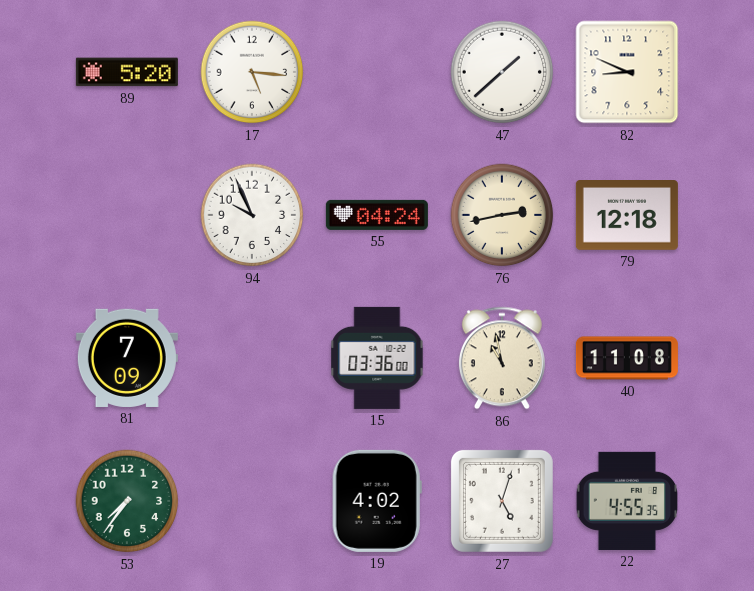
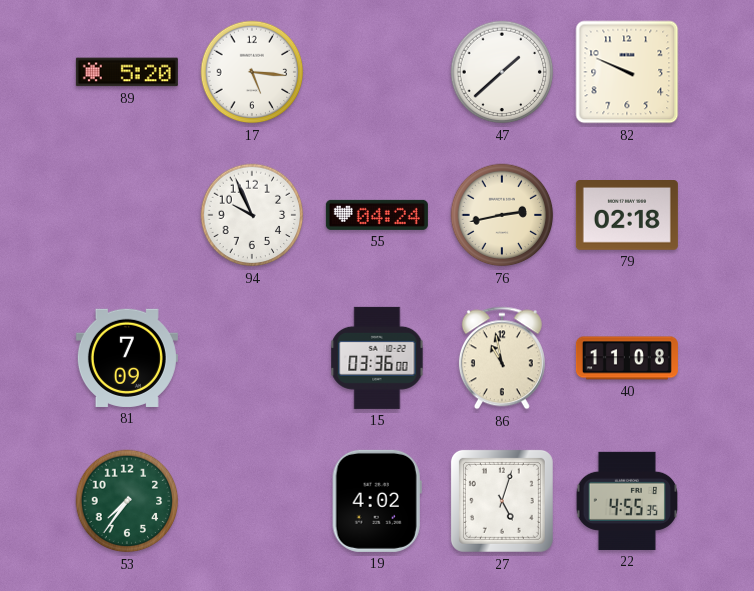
82: 8:49 -> 9:49 (627, 72)
79: 12:18 -> 02:18 (627, 216)
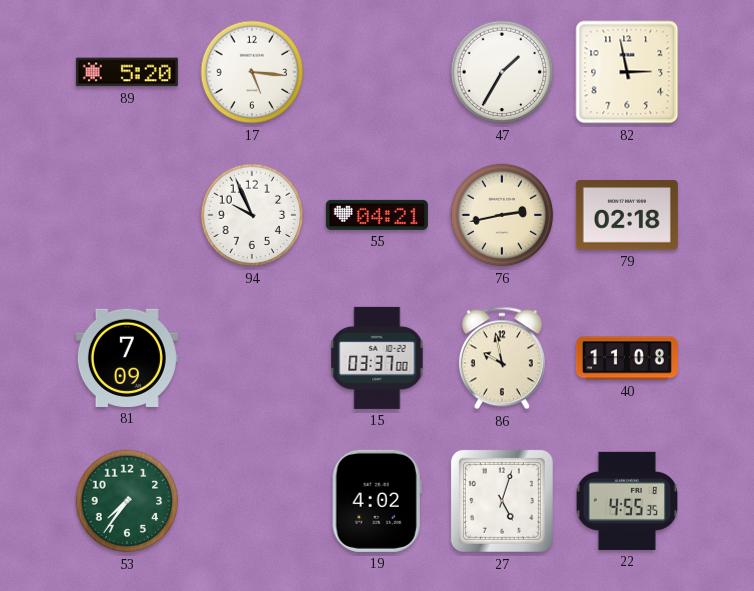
47: 1:38 -> 1:35 (502, 72)
82: 9:49 -> 2:58 (627, 72)
55: 04:24 -> 04:21 (377, 215)
15: 03:36 -> 03:37 (377, 358)
86: 10:58 -> 9:58 (502, 358)
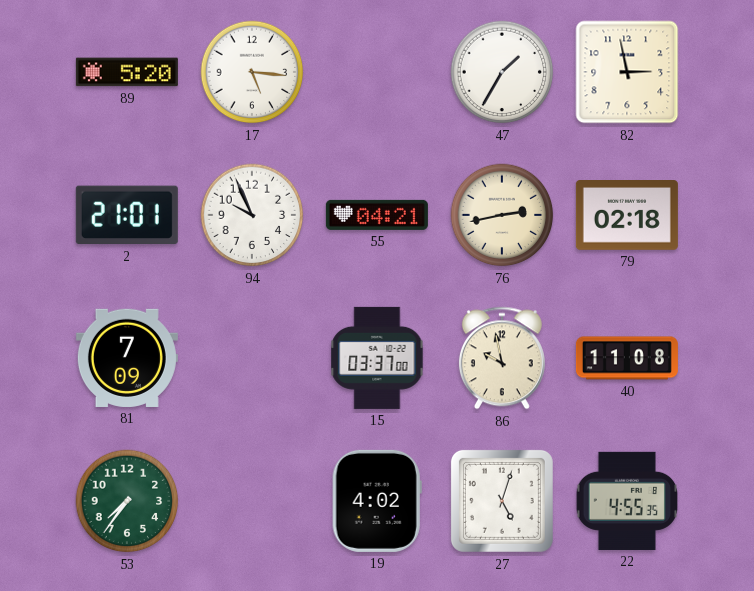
2: none -> 21:01 (127, 215)
